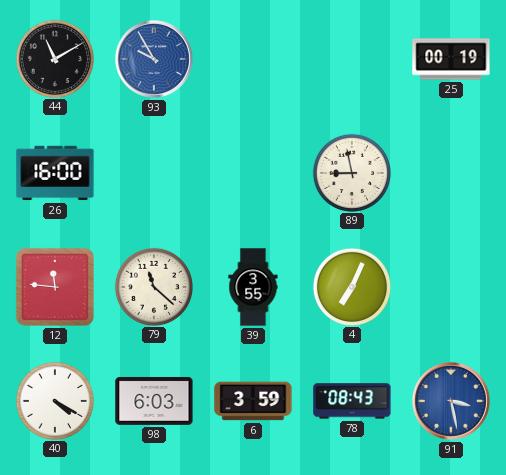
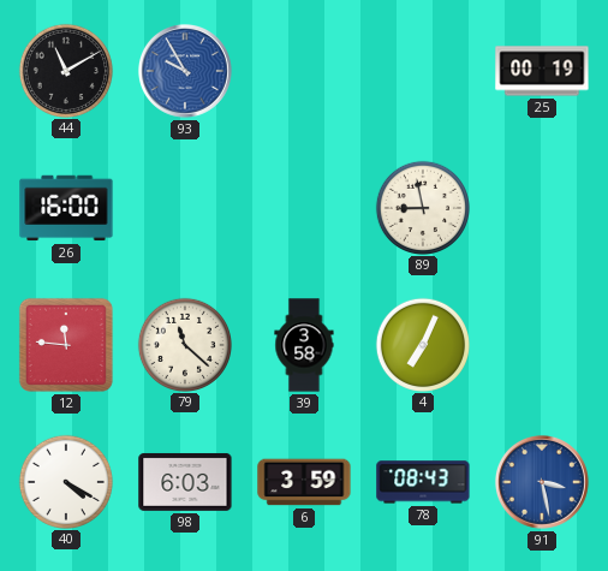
39: 3:55 -> 3:58 (304, 345)
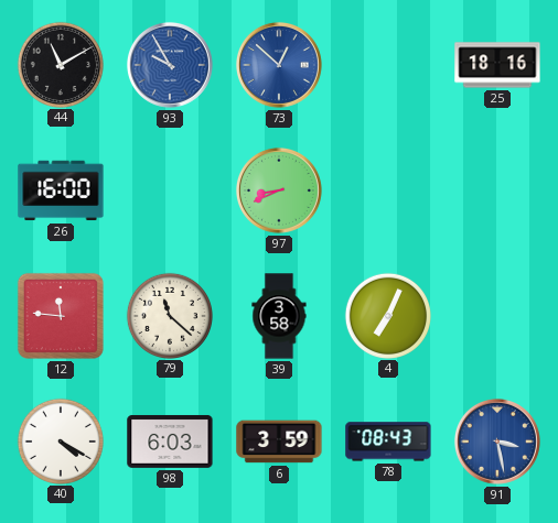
73: none -> 12:52 (279, 65)
25: 00:19 -> 18:16 (497, 65)
97: none -> 8:41 (279, 190)
89: 8:58 -> none (422, 207)
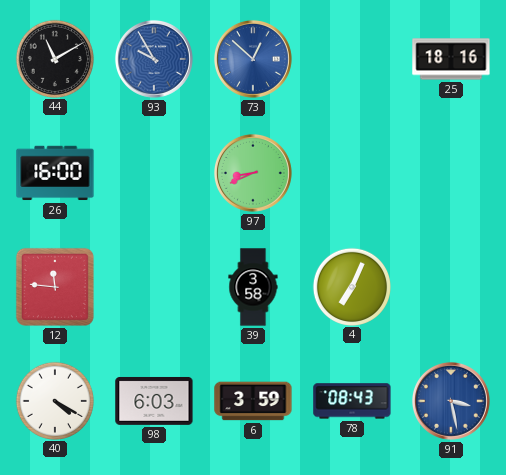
79: 11:22 -> none (169, 315)
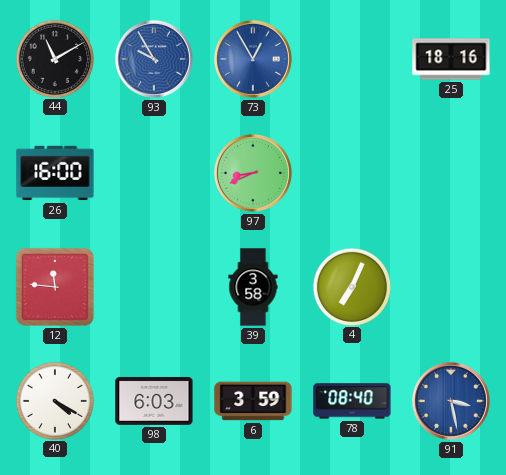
73: 12:52 -> 12:55 (253, 59)
78: 08:43 -> 08:40 (352, 401)
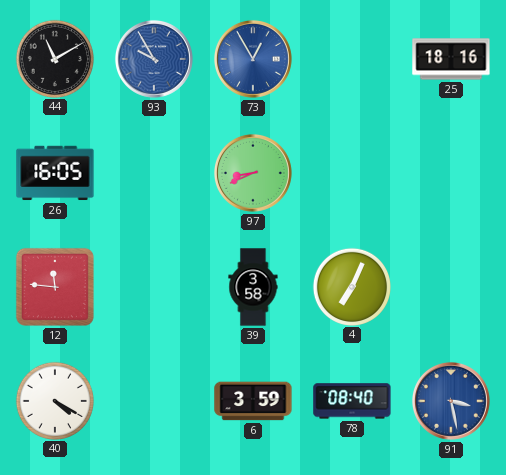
26: 16:00 -> 16:05 (55, 173)
98: 6:03 -> none (154, 401)
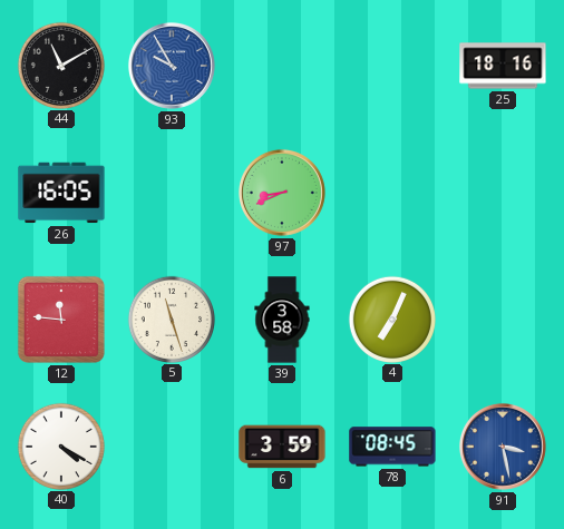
73: 12:55 -> none (253, 59)
5: none -> 11:27 (171, 319)
78: 08:40 -> 08:45 (392, 447)
